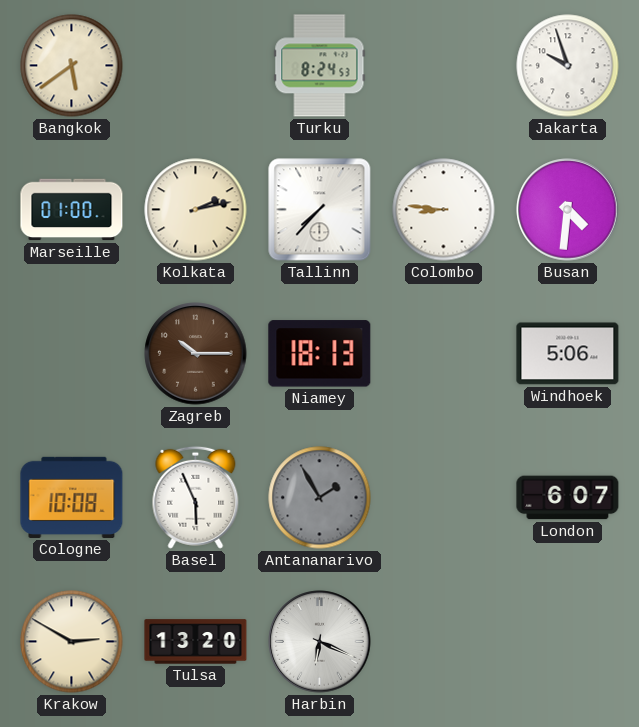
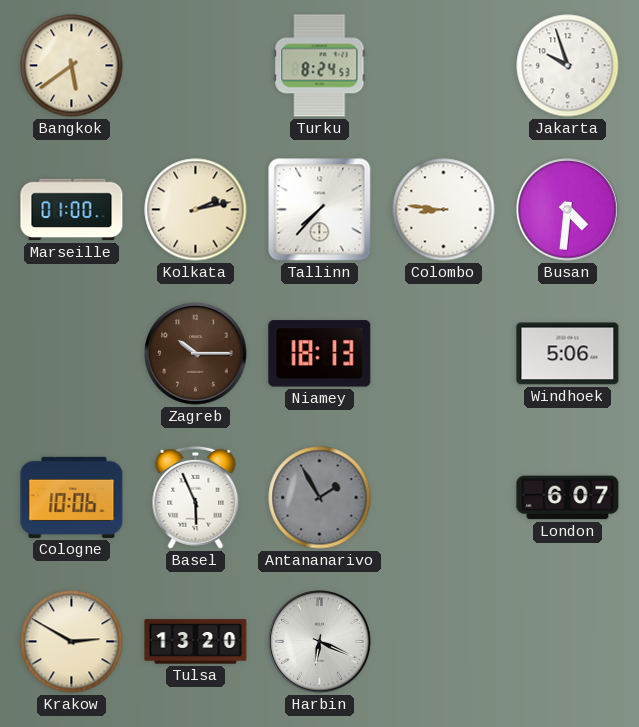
Cologne: 10:08 -> 10:06 (72, 497)
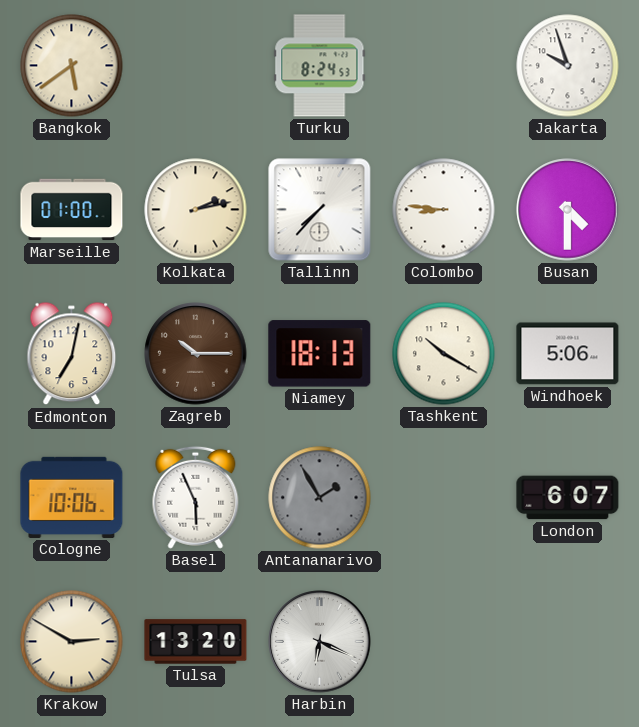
Busan: 4:31 -> 4:30 (568, 210)
Edmonton: none -> 7:02 (72, 354)
Tashkent: none -> 10:20 (444, 354)
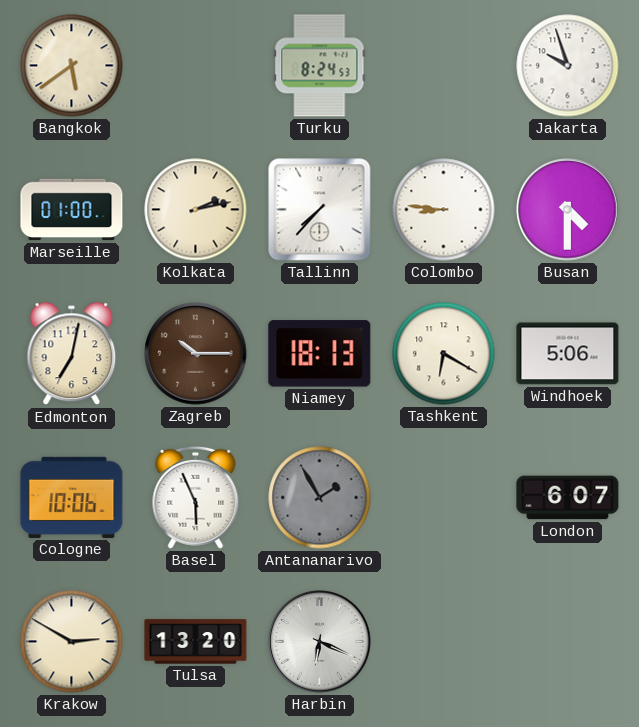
Tashkent: 10:20 -> 6:20 (444, 354)
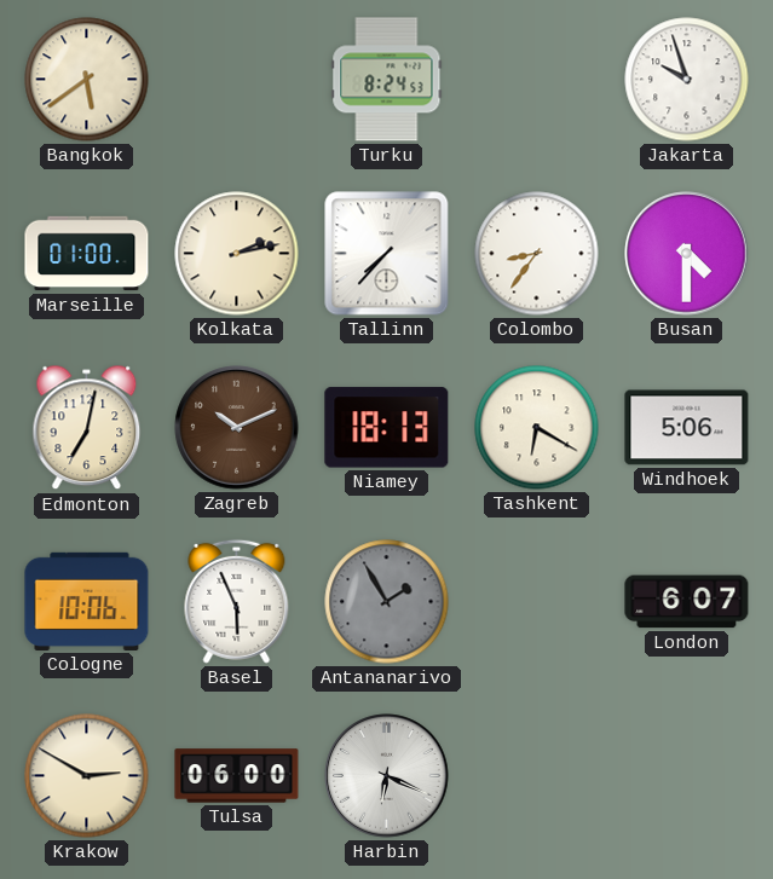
Colombo: 8:46 -> 8:36 (537, 254)
Zagreb: 10:15 -> 10:11 (237, 428)
Tulsa: 13:20 -> 06:00 (237, 776)
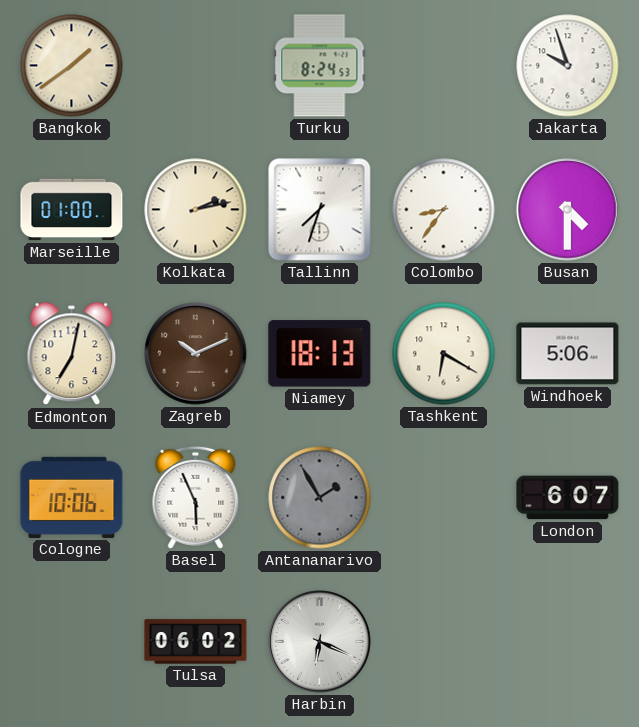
Bangkok: 5:39 -> 1:39 (72, 66)
Tallinn: 7:37 -> 7:33 (320, 210)
Krakow: 2:50 -> none (87, 776)
Tulsa: 06:00 -> 06:02 (196, 642)
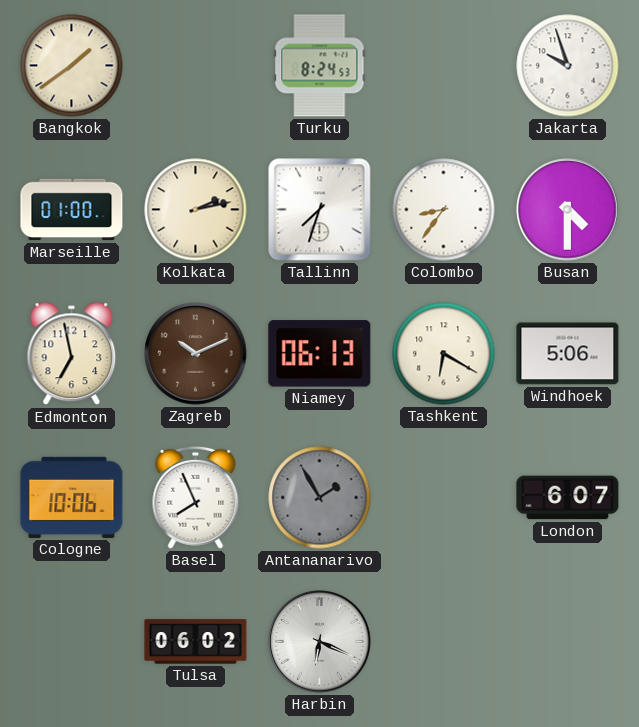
Edmonton: 7:02 -> 6:58 (72, 354)
Niamey: 18:13 -> 06:13 (320, 354)
Basel: 5:56 -> 7:56 (196, 497)
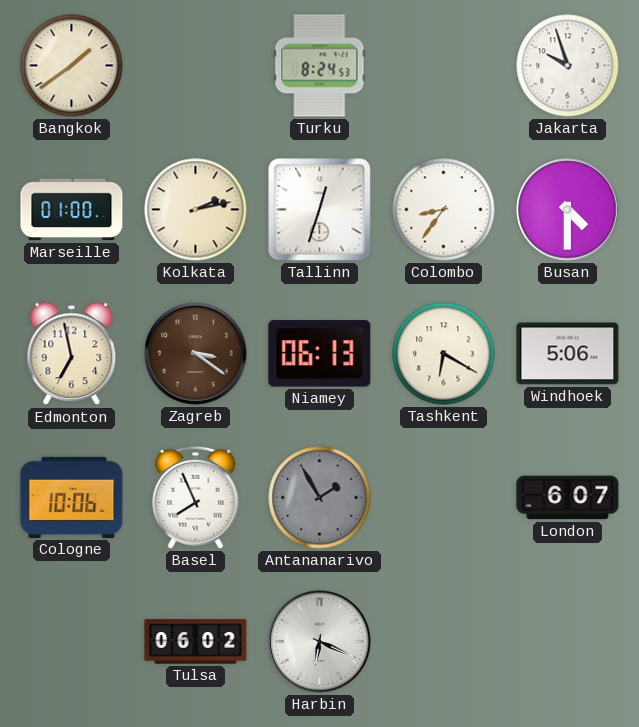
Tallinn: 7:33 -> 12:33 (320, 210)
Zagreb: 10:11 -> 3:21 (196, 354)
